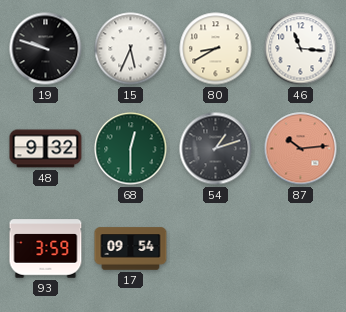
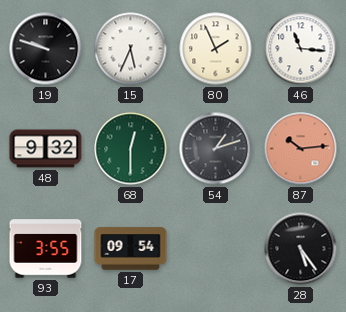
80: 8:40 -> 1:56 (216, 49)
93: 3:59 -> 3:55 (46, 249)
28: none -> 5:24 (301, 249)
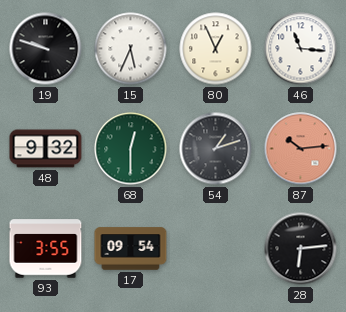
80: 1:56 -> 12:56 (216, 49)
28: 5:24 -> 6:14 (301, 249)
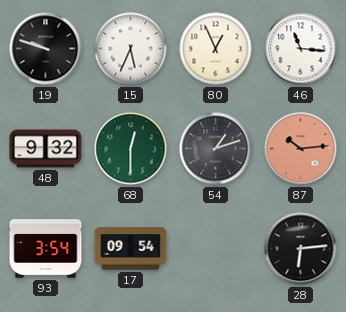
93: 3:55 -> 3:54 (46, 249)
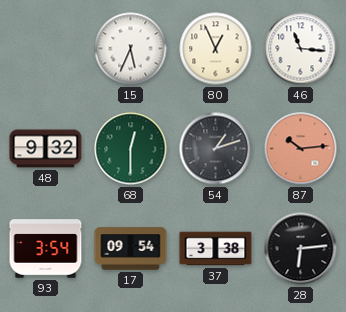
19: 9:48 -> none (46, 49)
37: none -> 3:38 (216, 249)
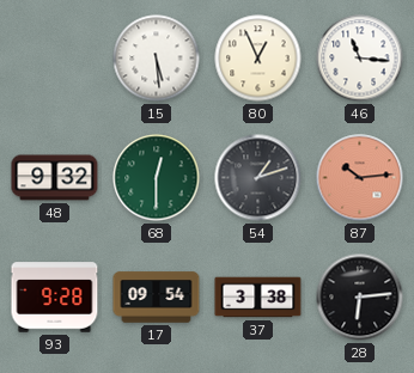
15: 5:34 -> 5:29 (157, 59)
93: 3:54 -> 9:28 (55, 298)
